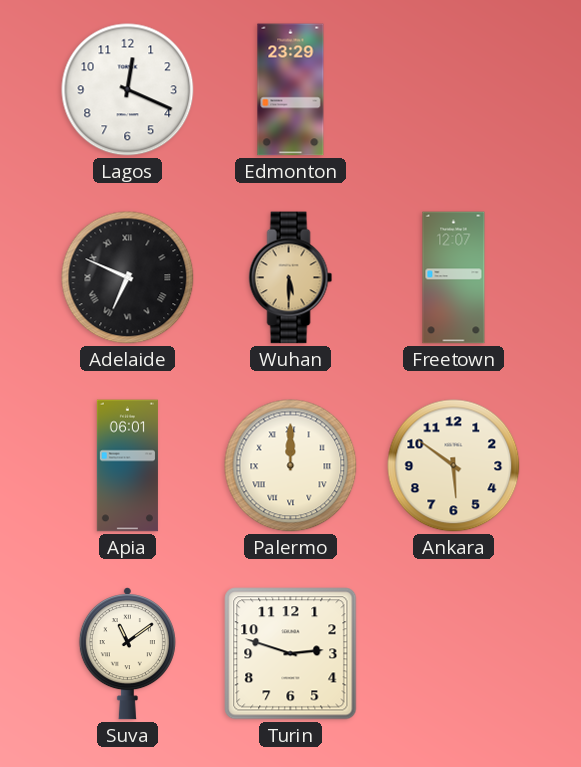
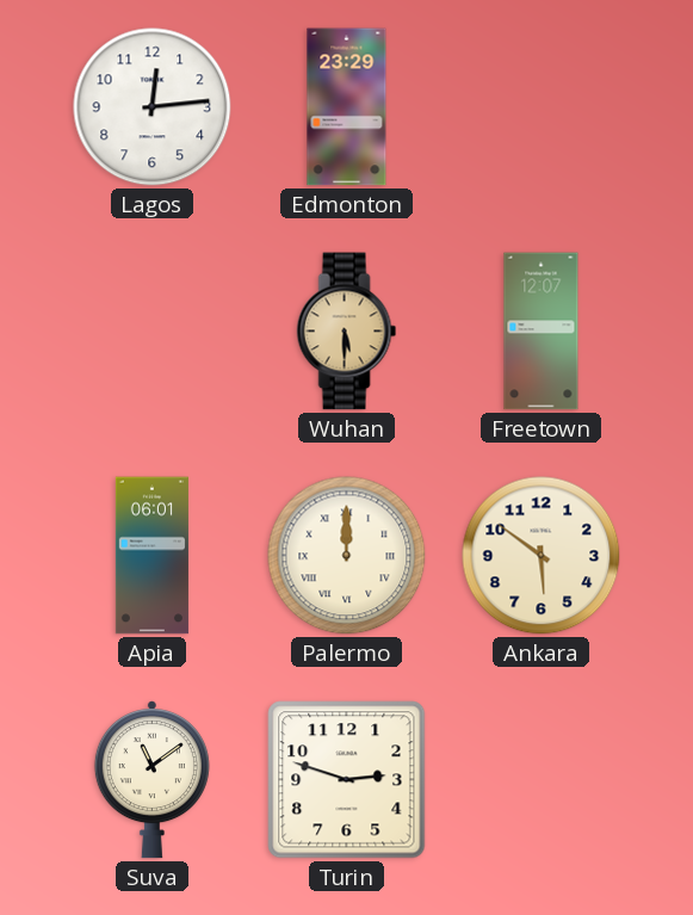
Lagos: 12:19 -> 12:14 (153, 107)
Adelaide: 6:49 -> none (128, 278)
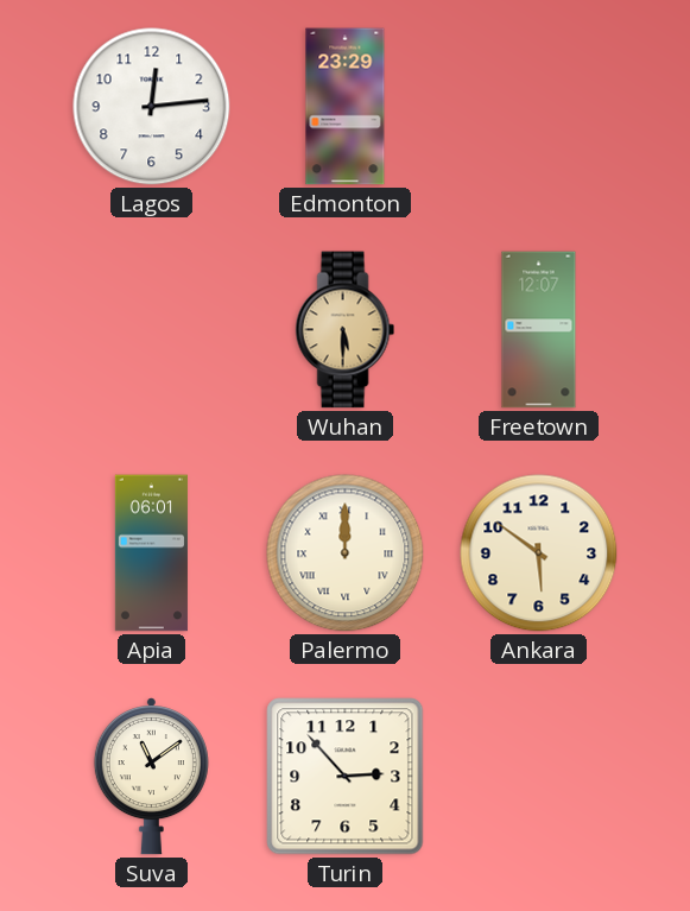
Turin: 2:48 -> 2:53 (346, 777)
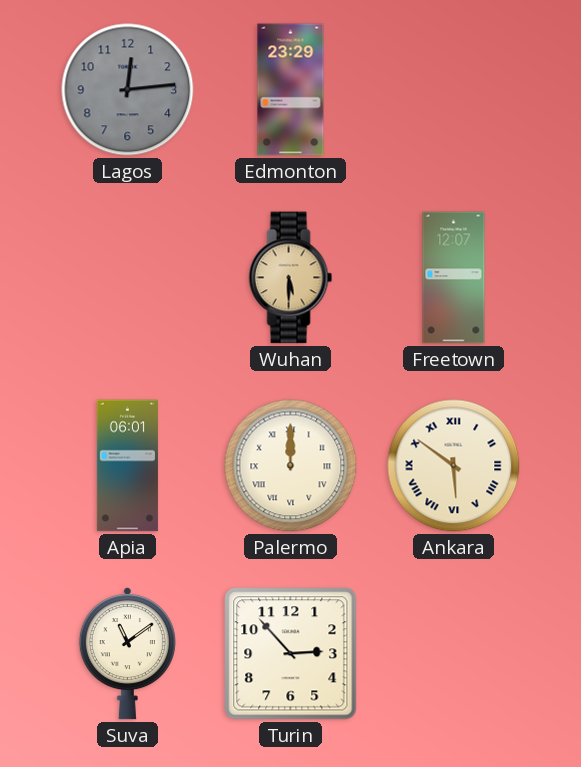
Lagos dial: white -> grey (128, 90)
Ankara numerals: Arabic -> Roman (454, 466)
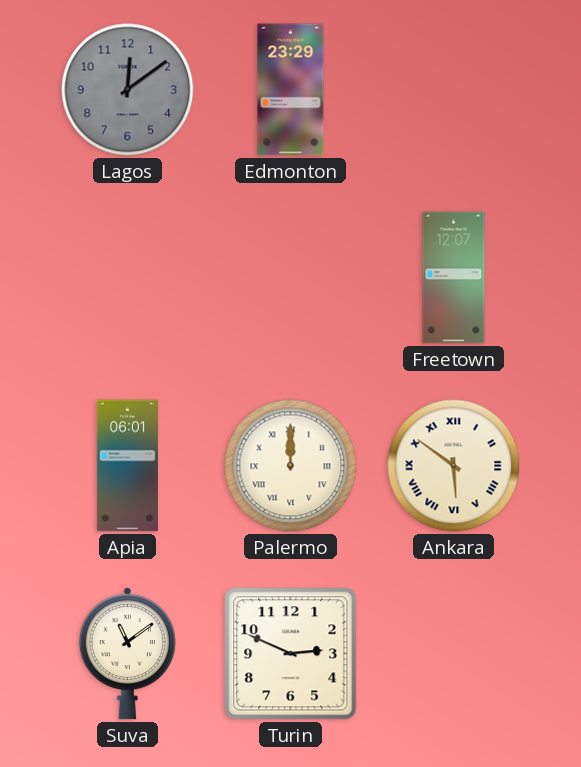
Lagos: 12:14 -> 12:09 (128, 90)
Wuhan: 5:30 -> none (291, 278)
Turin: 2:53 -> 2:49 (291, 654)
